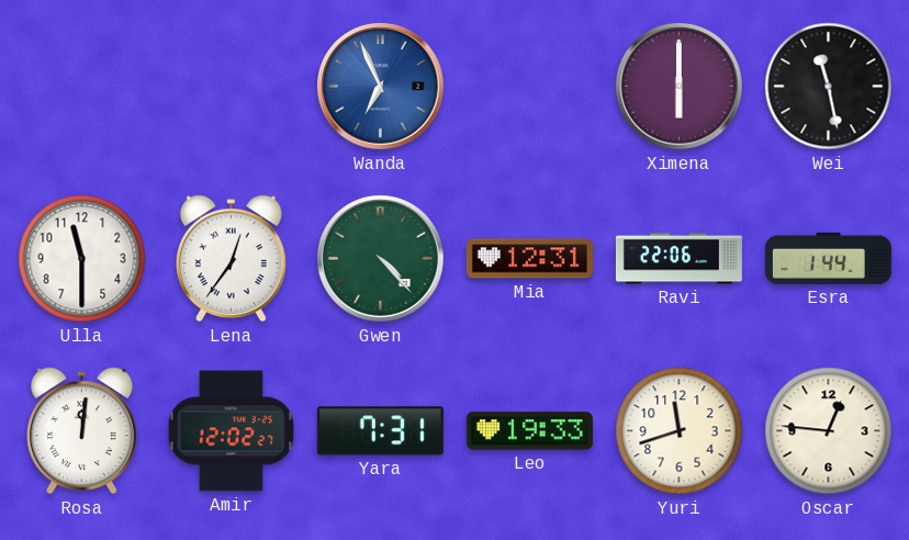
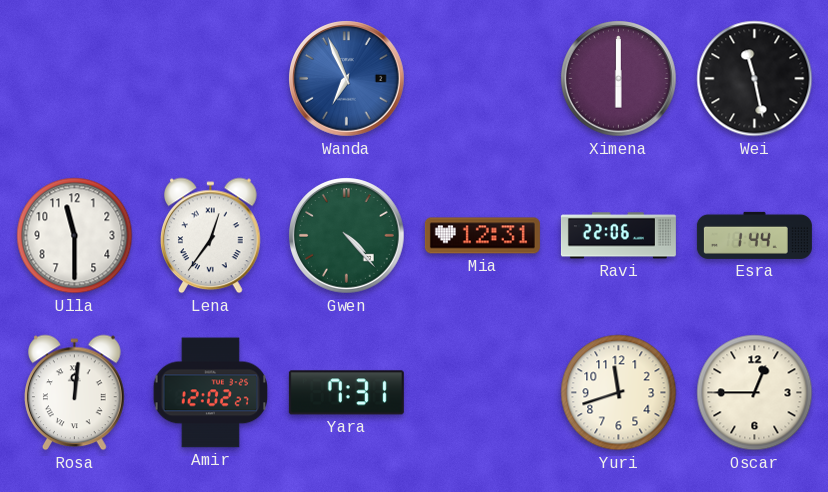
Leo: 19:33 -> none (529, 431)
Oscar: 12:46 -> 12:45 (755, 393)
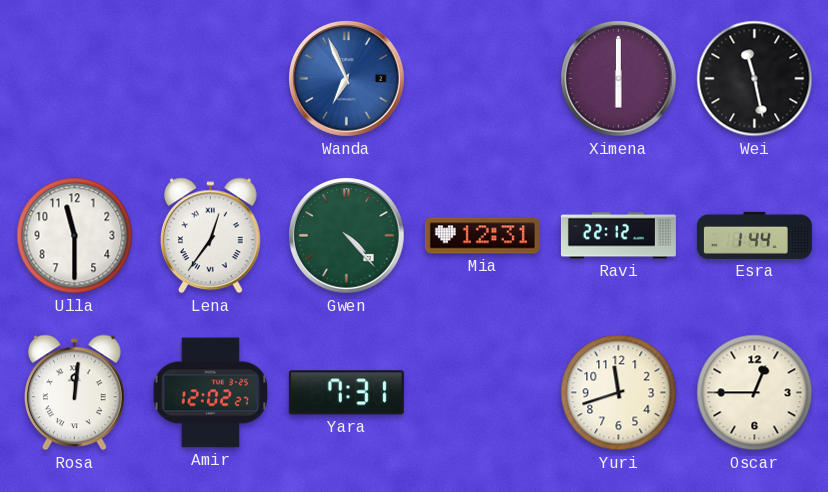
Ravi: 22:06 -> 22:12 (618, 236)
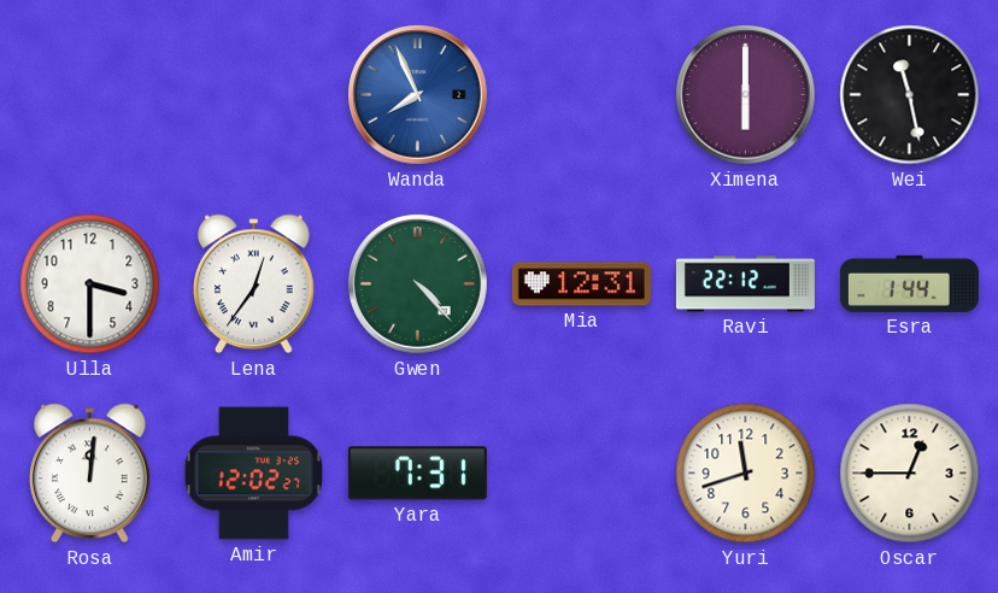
Wanda: 6:56 -> 7:56 (418, 95)
Ulla: 11:30 -> 3:30 (90, 284)
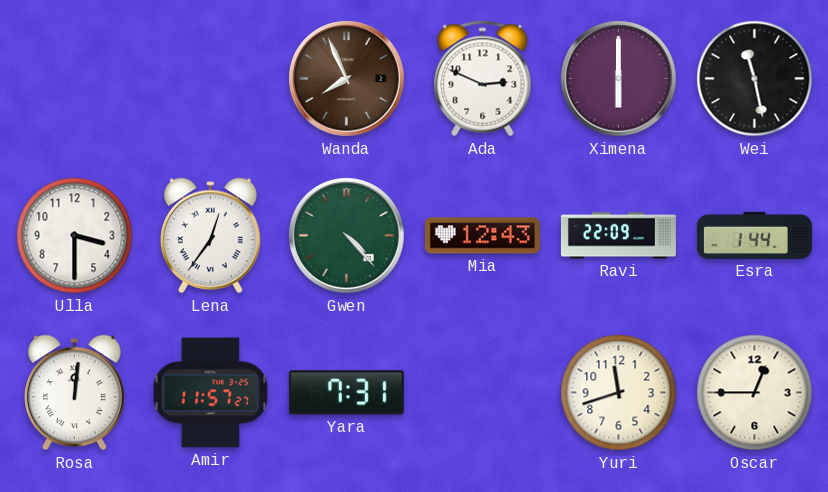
Wanda dial: blue -> brown (347, 79)
Ada: none -> 2:49 (483, 79)
Mia: 12:31 -> 12:43 (482, 236)
Ravi: 22:12 -> 22:09 (618, 236)
Amir: 12:02 -> 11:57 (210, 393)
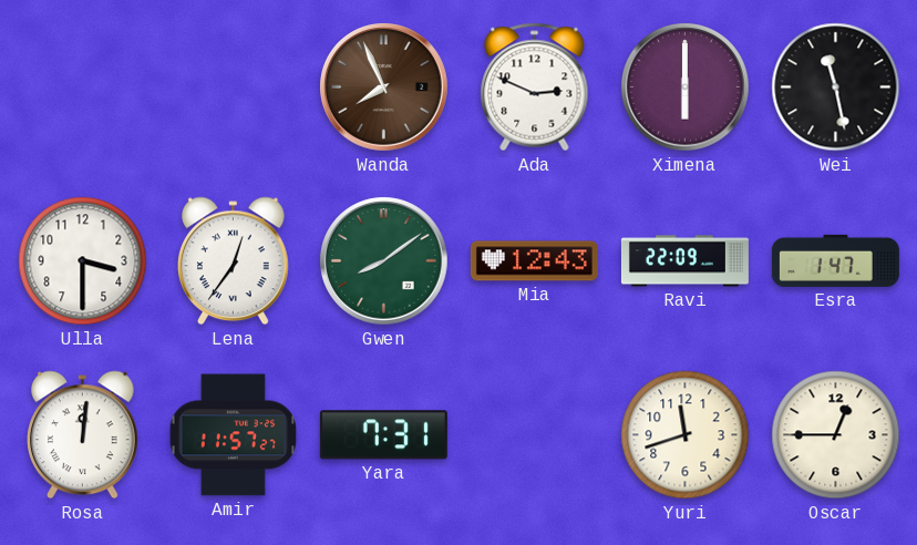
Gwen: 4:23 -> 8:09 (384, 261)
Esra: 1:44 -> 1:47 (835, 260)
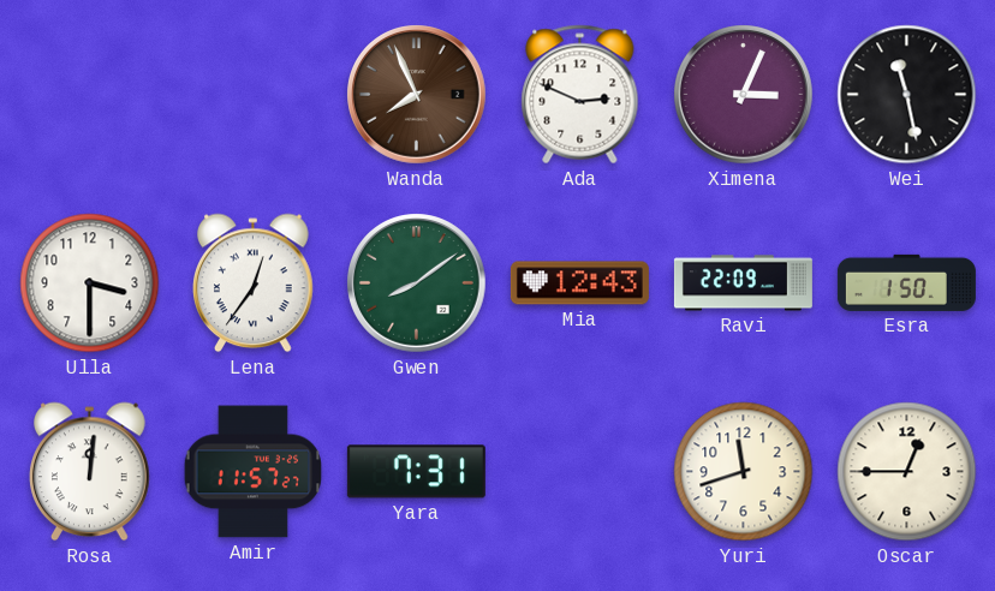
Ximena: 6:00 -> 3:04 (744, 95)
Esra: 1:47 -> 1:50 (906, 282)
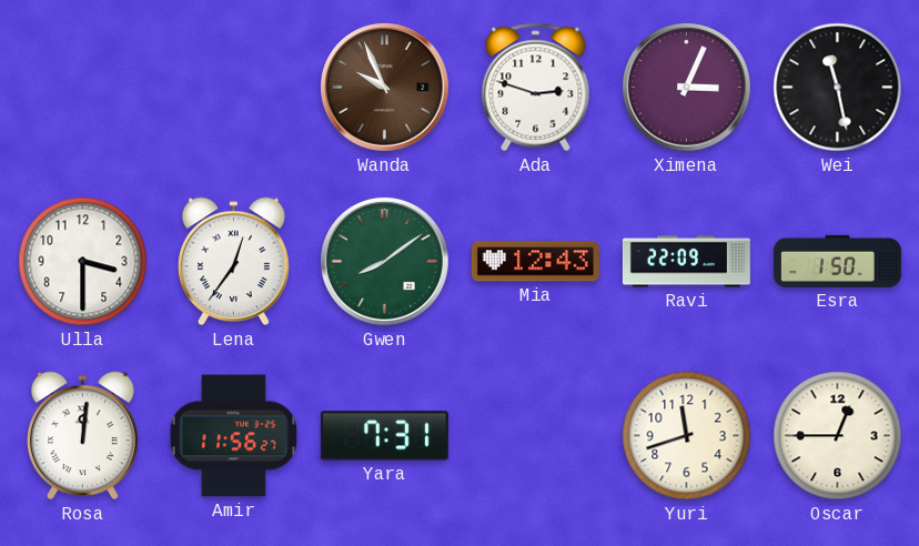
Wanda: 7:56 -> 9:56 (385, 88)
Ada: 2:49 -> 2:48 (536, 88)
Amir: 11:57 -> 11:56 (233, 436)
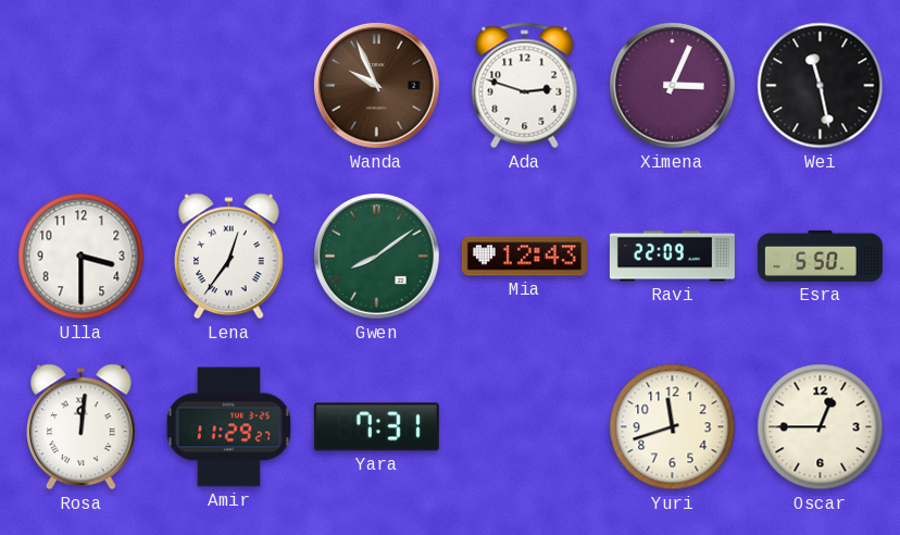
Esra: 1:50 -> 5:50 (820, 256)
Amir: 11:56 -> 11:29 (228, 427)
